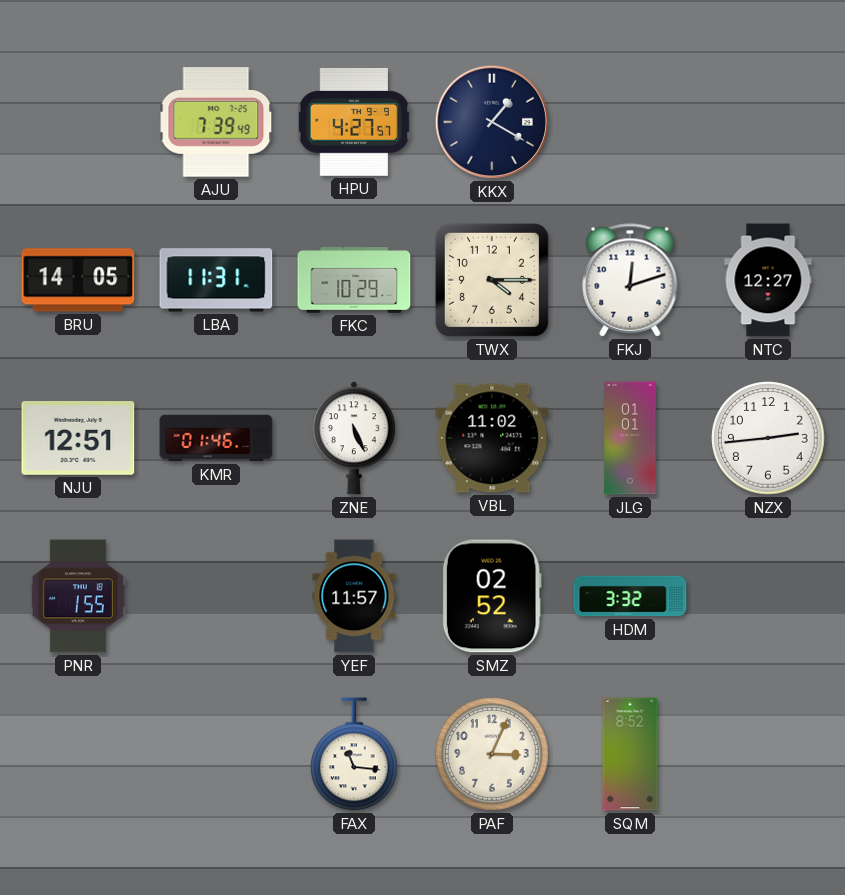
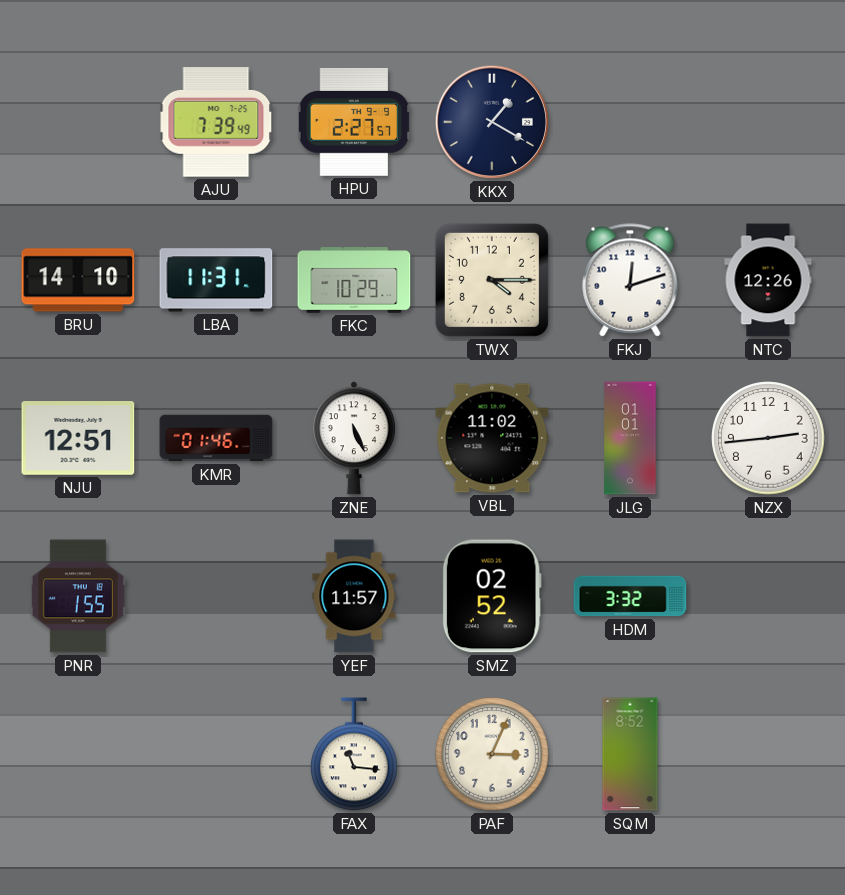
HPU: 4:27 -> 2:27 (353, 122)
BRU: 14:05 -> 14:10 (78, 280)
NTC: 12:27 -> 12:26 (768, 280)
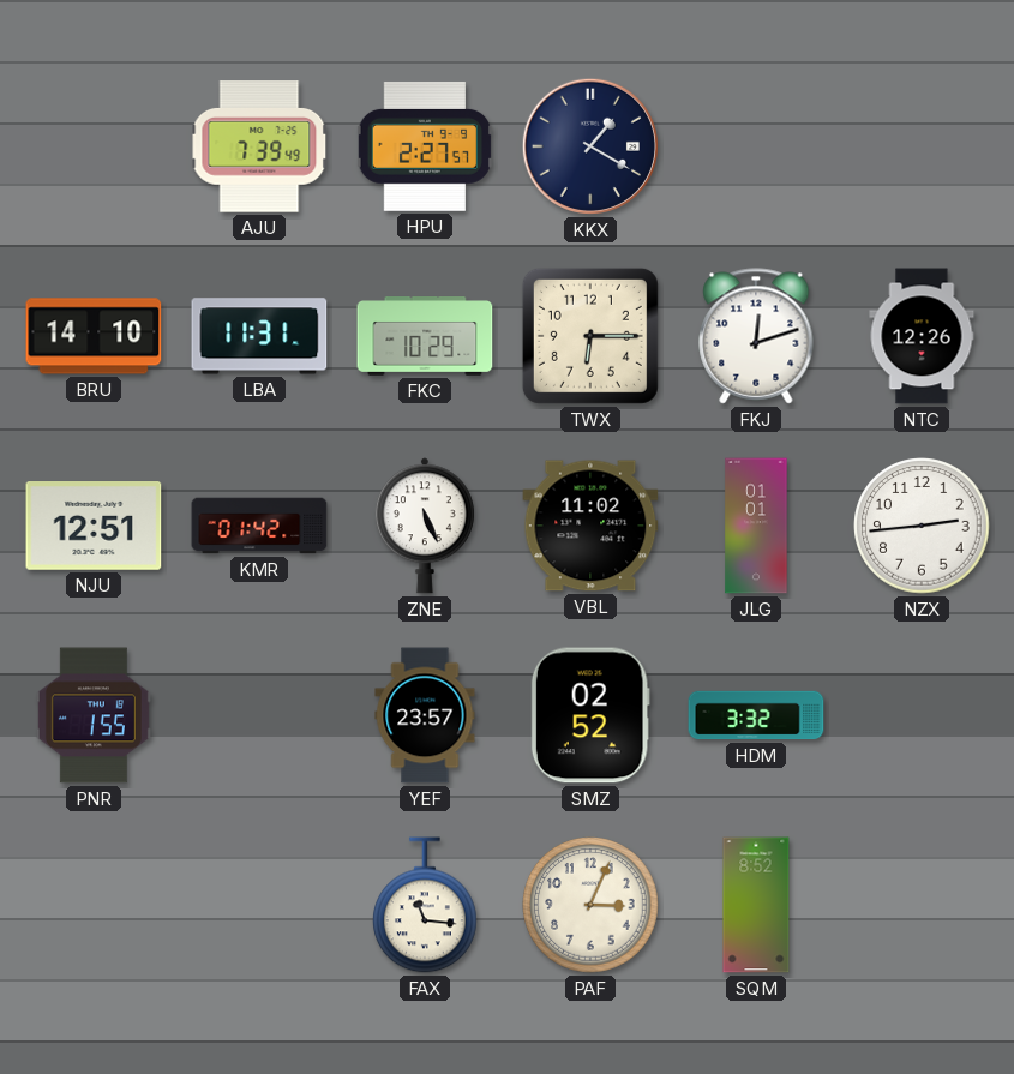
TWX: 4:15 -> 6:15 (590, 336)
KMR: 01:46 -> 01:42 (259, 526)
YEF: 11:57 -> 23:57 (425, 715)
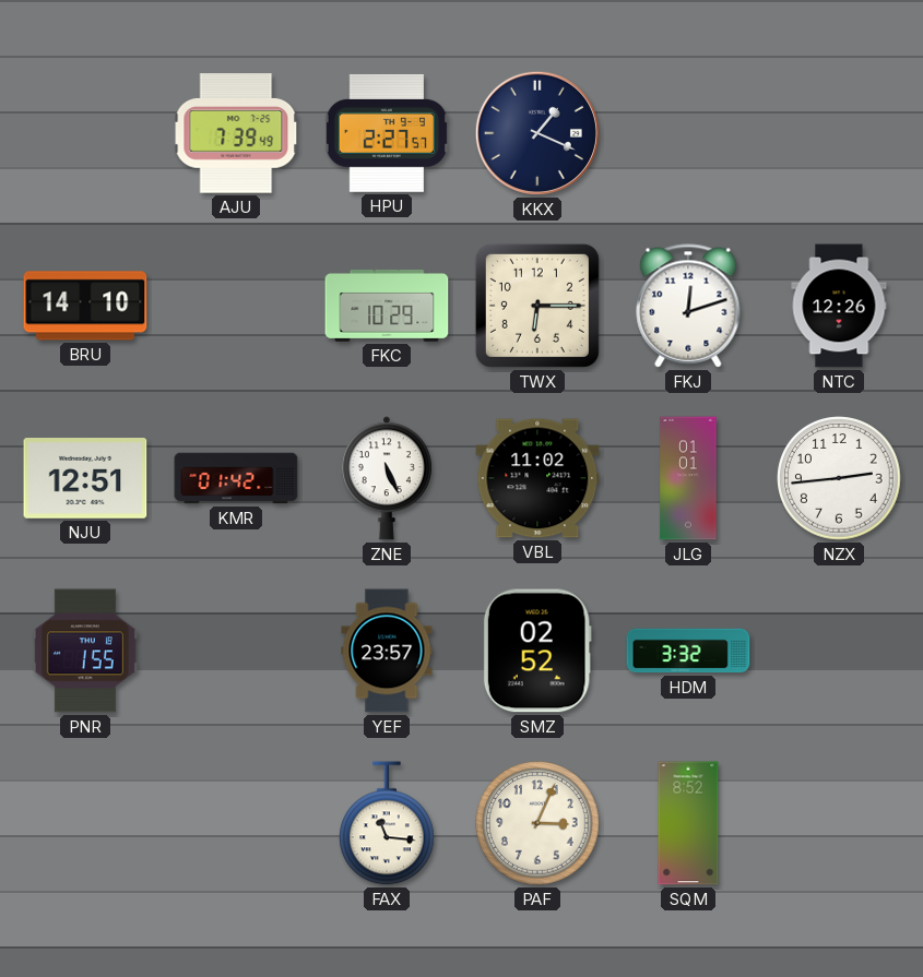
KKX: 1:20 -> 1:19 (537, 133)
LBA: 11:31 -> none (259, 336)
